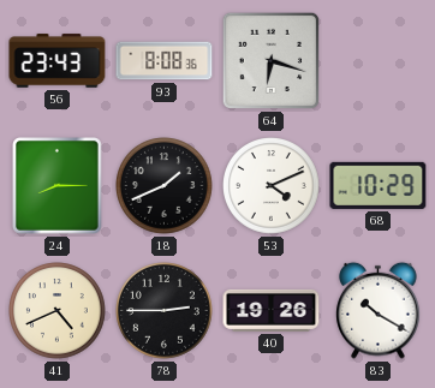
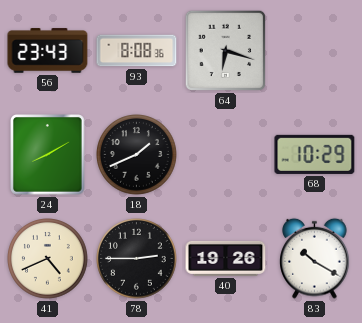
24: 8:15 -> 8:10 (48, 155)
53: 4:11 -> none (272, 186)
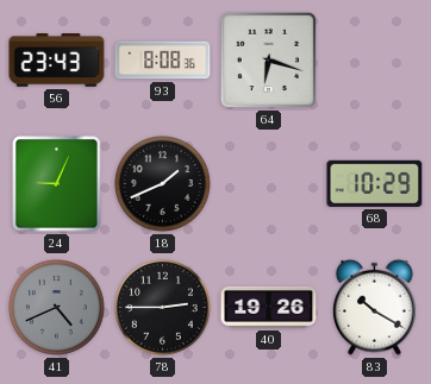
24: 8:10 -> 9:04 (57, 184)
41 dial: cream -> grey (57, 308)
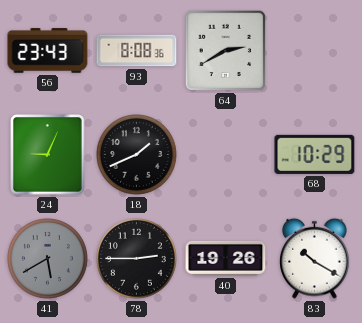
64: 6:18 -> 2:40 (226, 51)
41: 4:41 -> 5:40 (48, 259)
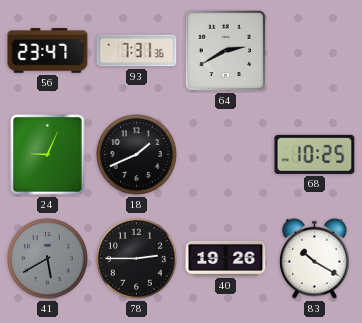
56: 23:43 -> 23:47 (48, 51)
93: 8:08 -> 7:31 (137, 51)
68: 10:29 -> 10:25 (315, 154)
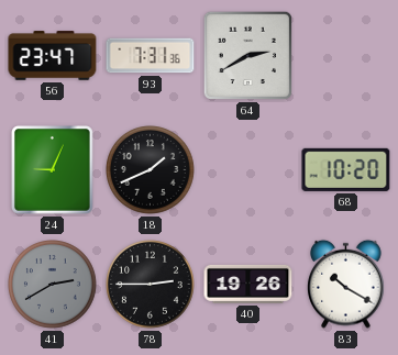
68: 10:25 -> 10:20 (346, 169)
41: 5:40 -> 2:40 (53, 285)
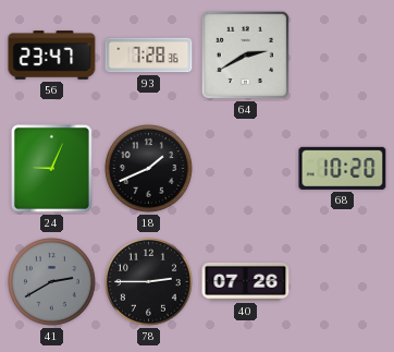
93: 7:31 -> 7:28 (149, 56)
40: 19:26 -> 07:26 (246, 281)
83: 10:20 -> none (346, 284)
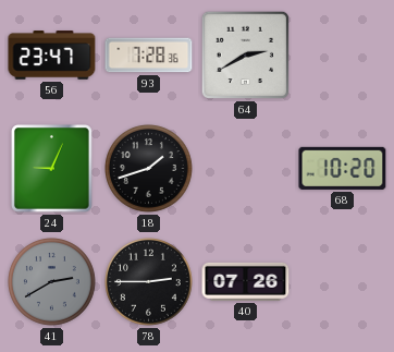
18: 1:41 -> 1:42 (149, 169)
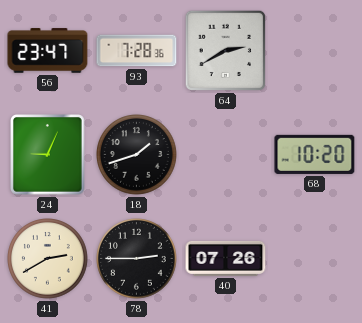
41 dial: grey -> cream (48, 259)
